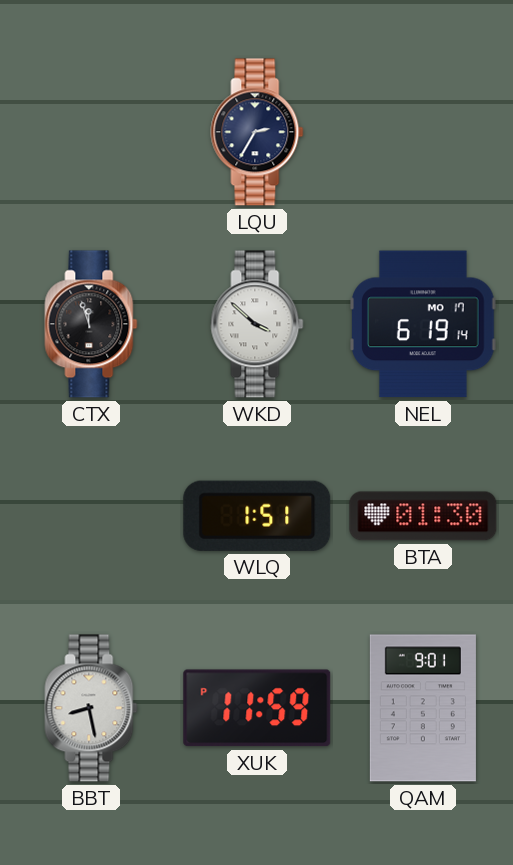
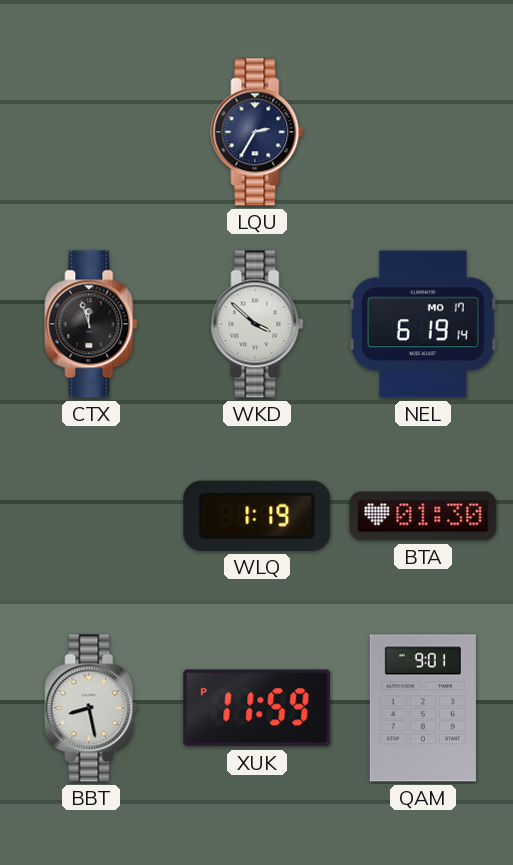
WLQ: 1:51 -> 1:19 (257, 516)
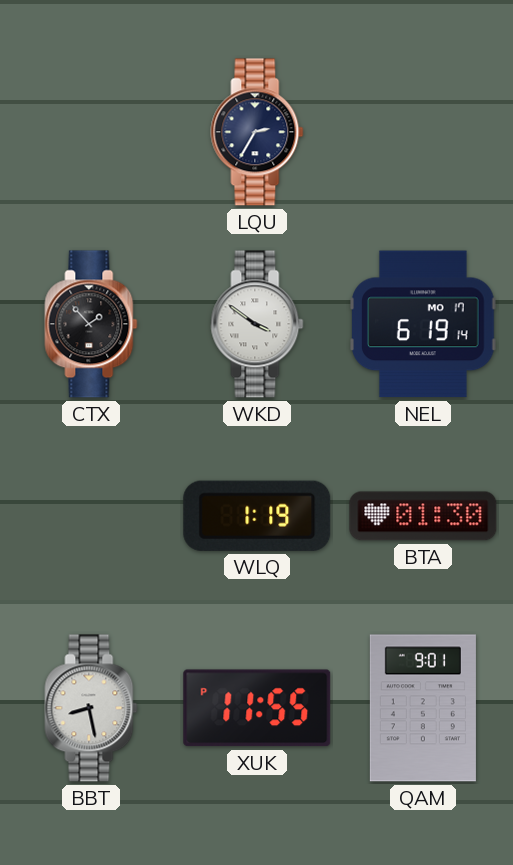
CTX: 11:57 -> 1:53 (91, 324)
WKD: 3:52 -> 3:51 (257, 324)
XUK: 11:59 -> 11:55 (257, 708)
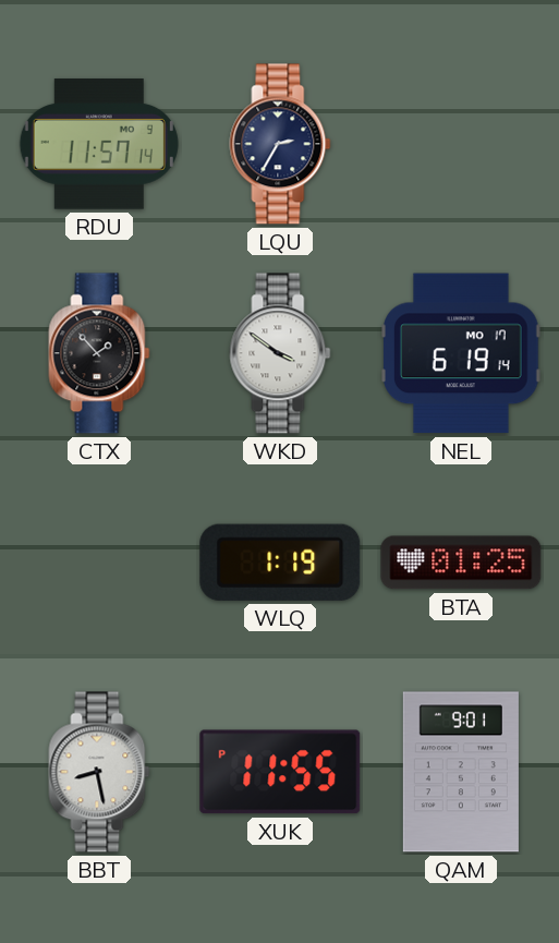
RDU: none -> 11:57 (99, 144)
BTA: 01:30 -> 01:25 (461, 563)
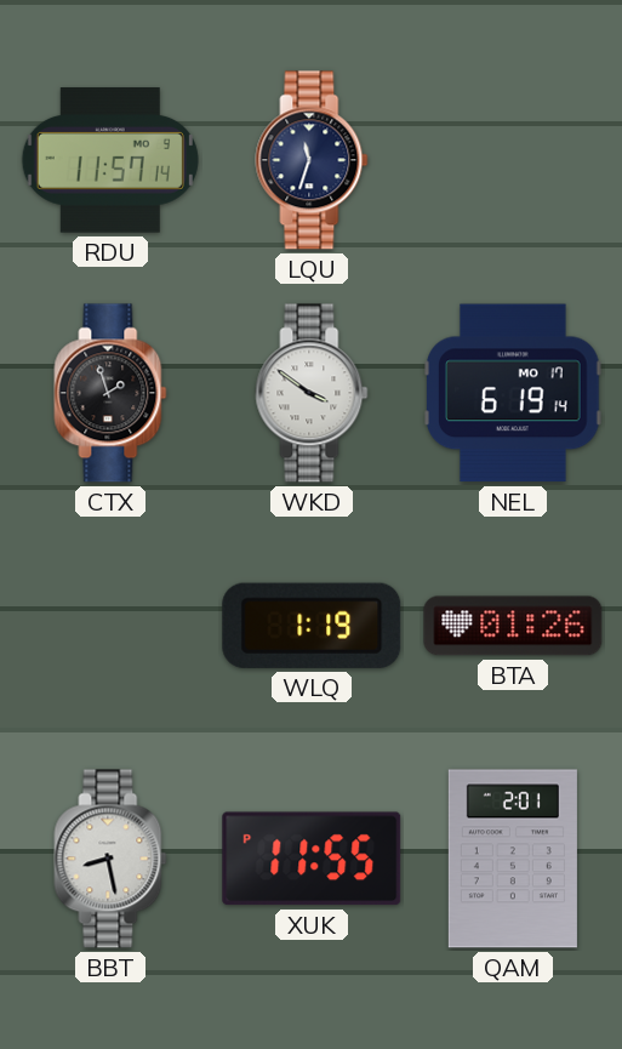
LQU: 2:35 -> 11:33 (312, 160)
CTX: 1:53 -> 1:57 (110, 393)
BTA: 01:25 -> 01:26 (513, 626)
QAM: 9:01 -> 2:01 (513, 859)
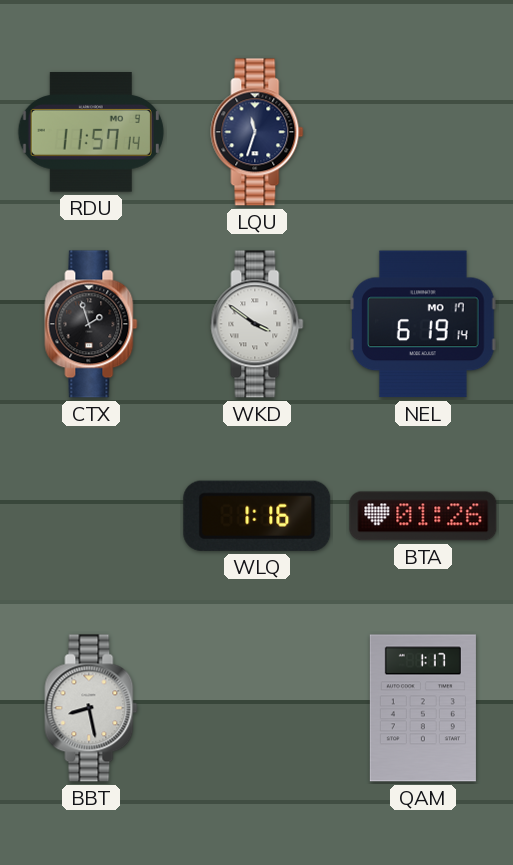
WLQ: 1:19 -> 1:16 (257, 516)
XUK: 11:55 -> none (312, 859)
QAM: 2:01 -> 1:17 (423, 708)
